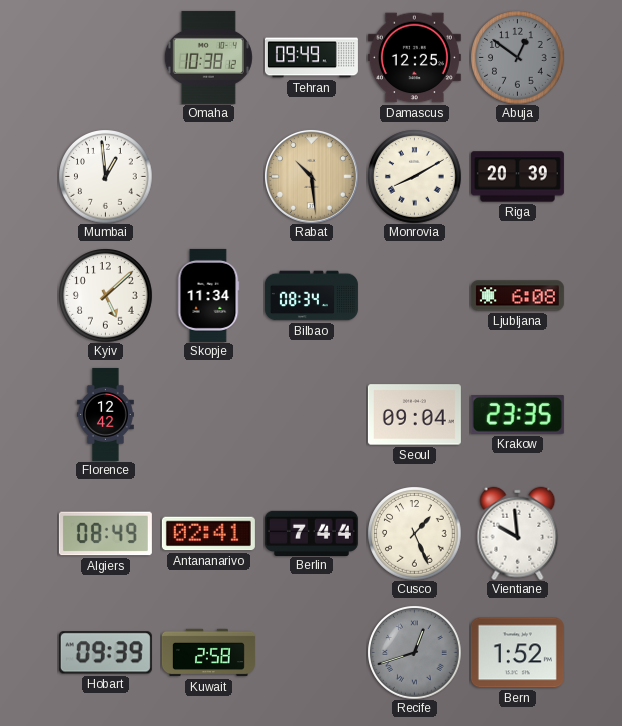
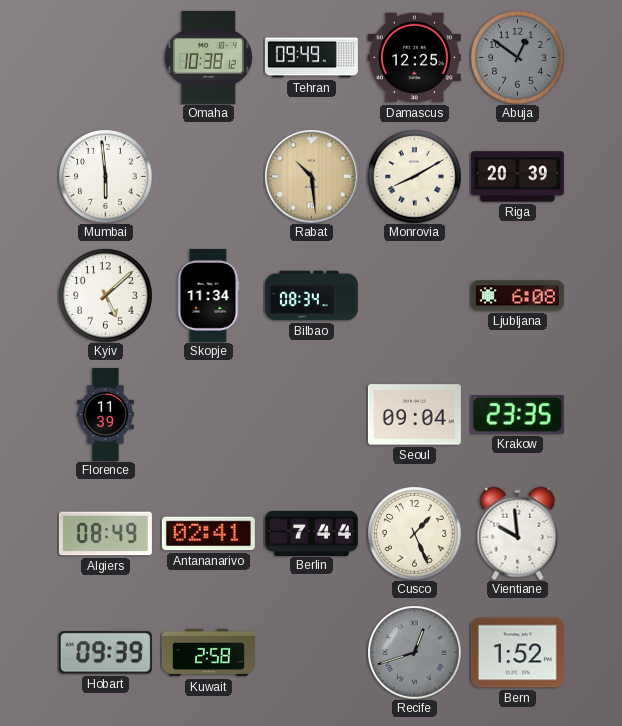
Mumbai: 12:59 -> 5:59 (105, 176)
Florence: 12:42 -> 11:39 (105, 414)
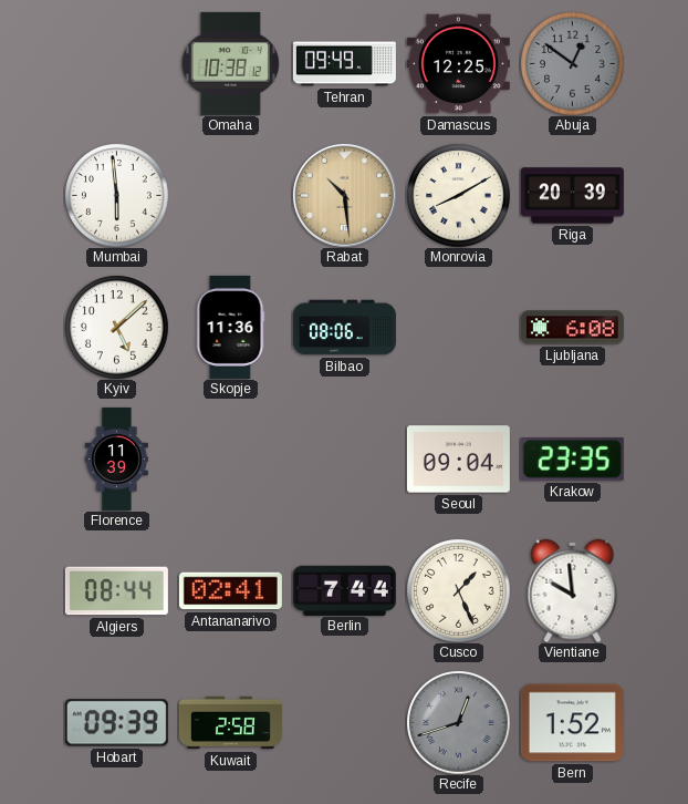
Skopje: 11:34 -> 11:36 (230, 327)
Bilbao: 08:34 -> 08:06 (344, 328)
Algiers: 08:49 -> 08:44 (116, 591)
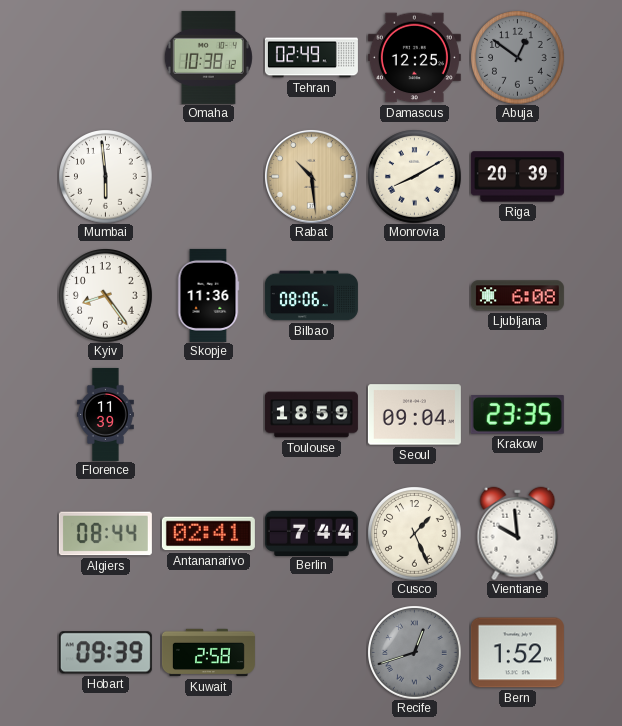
Tehran: 09:49 -> 02:49 (311, 58)
Kyiv: 5:08 -> 8:24 (105, 295)
Toulouse: none -> 18:59 (311, 415)
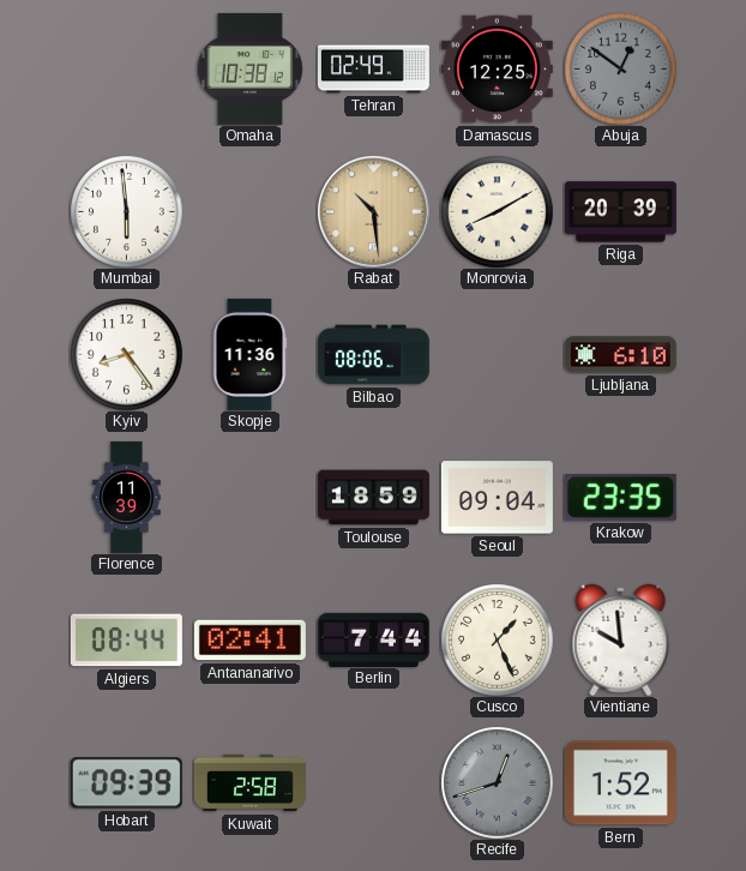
Ljubljana: 6:08 -> 6:10 (620, 355)
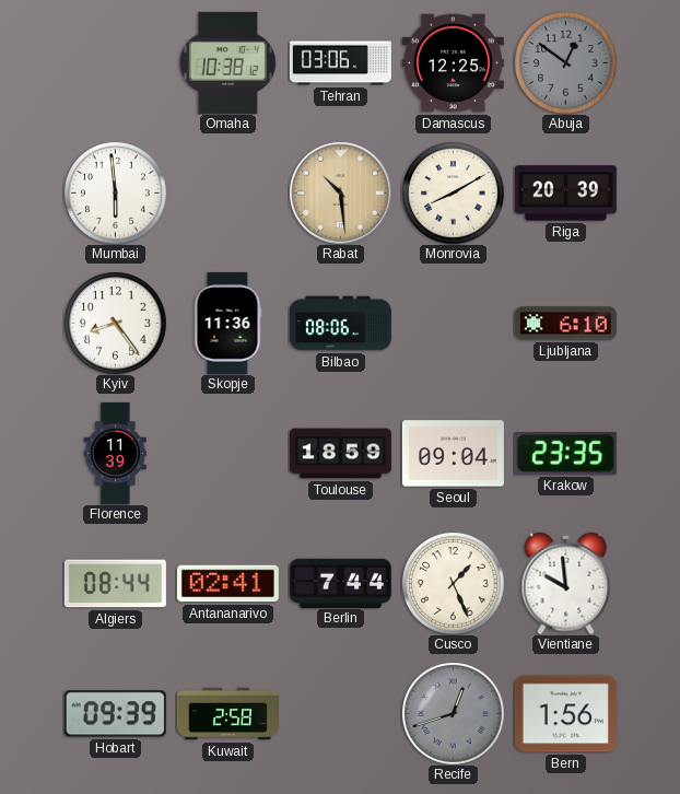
Tehran: 02:49 -> 03:06 (340, 63)
Bern: 1:52 -> 1:56 (565, 714)
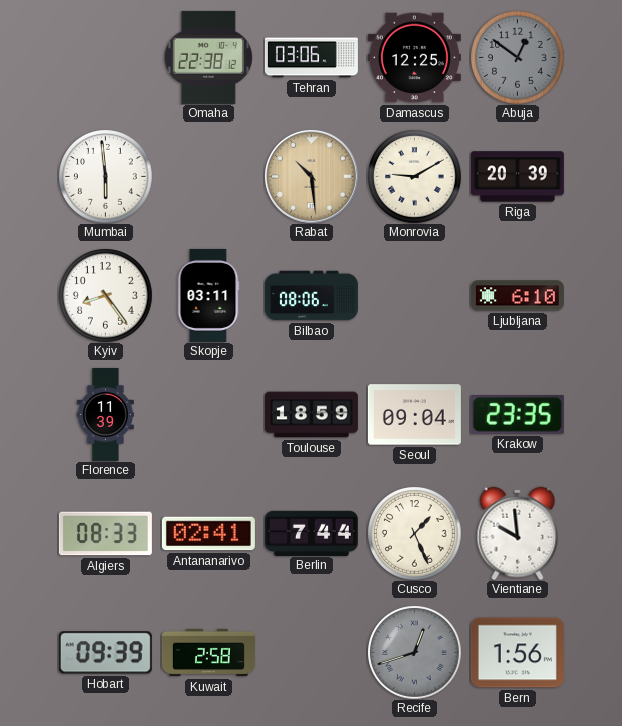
Omaha: 10:38 -> 22:38 (208, 57)
Monrovia: 8:10 -> 9:10 (414, 176)
Skopje: 11:36 -> 03:11 (208, 295)
Algiers: 08:44 -> 08:33 (105, 534)
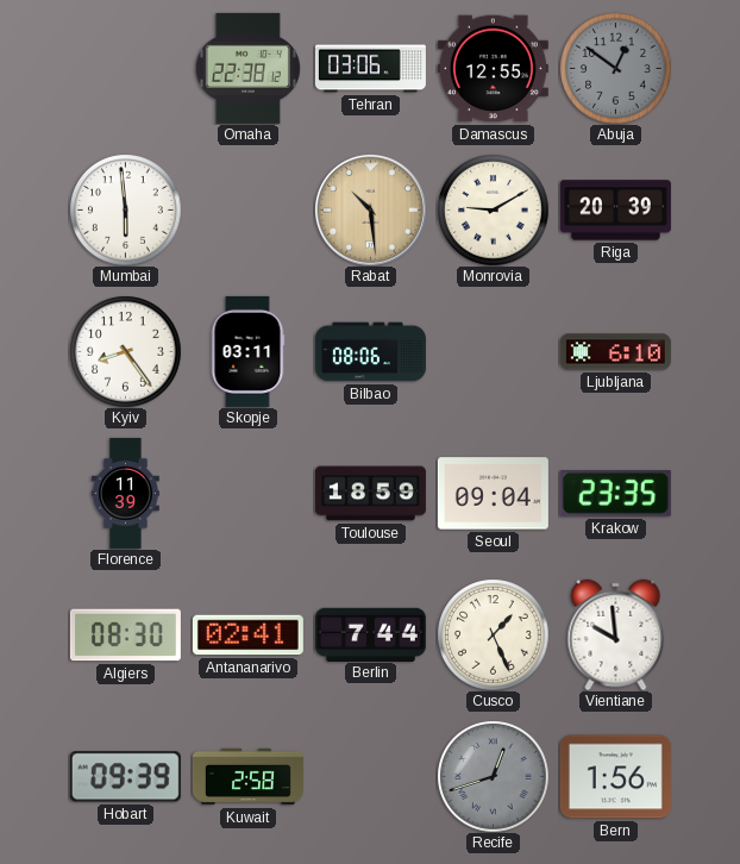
Damascus: 12:25 -> 12:55 (493, 69)
Algiers: 08:33 -> 08:30 (125, 636)
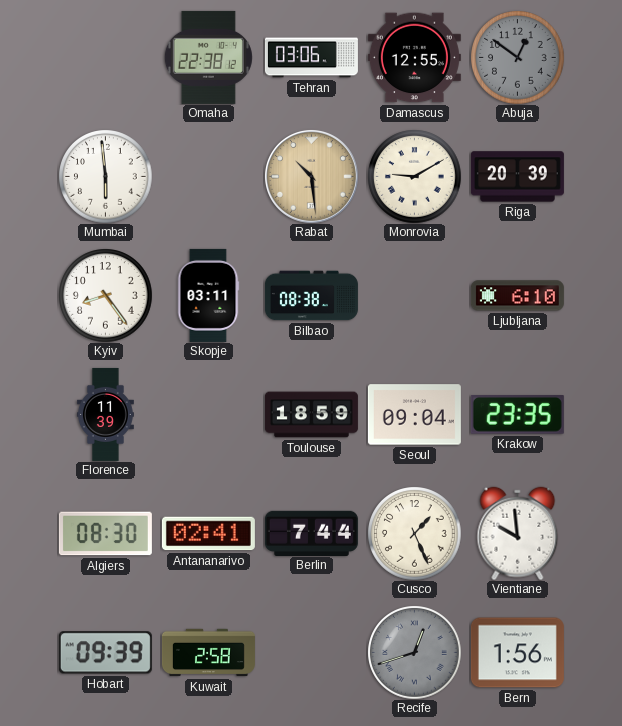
Bilbao: 08:06 -> 08:38 (311, 296)
